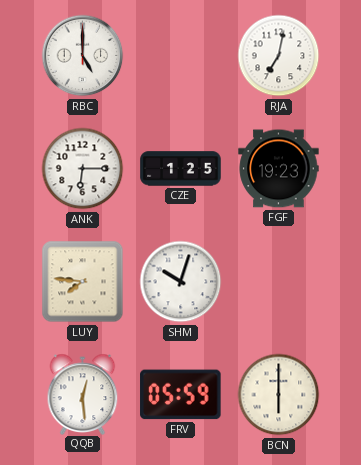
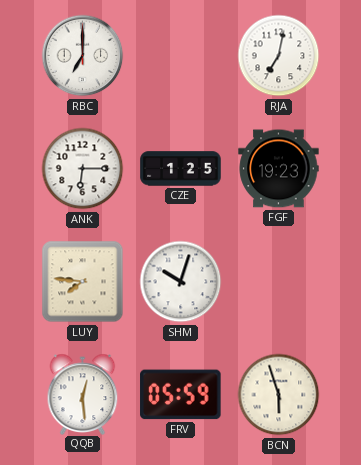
RBC: 5:00 -> 7:00 (83, 56)
BCN: 6:00 -> 5:57 (279, 395)
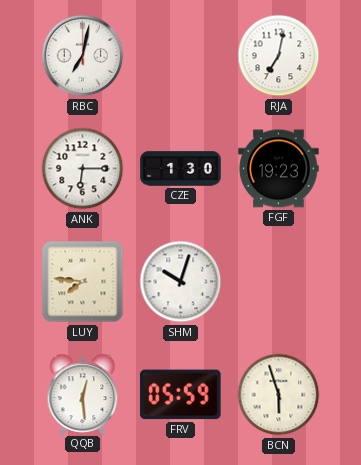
RBC: 7:00 -> 7:02 (83, 56)
CZE: 1:25 -> 1:30 (181, 169)
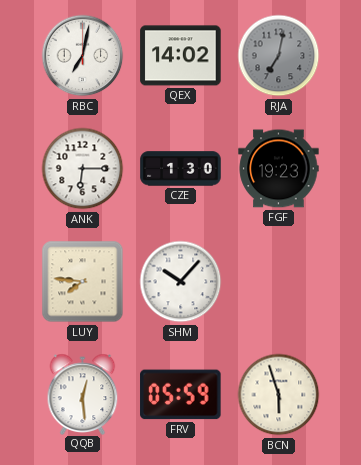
QEX: none -> 14:02 (181, 56)
RJA dial: white -> grey (279, 56)
SHM: 10:03 -> 10:07 (181, 282)
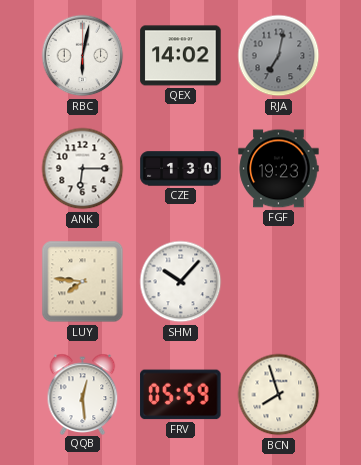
RBC: 7:02 -> 6:02 (83, 56)
BCN: 5:57 -> 7:57 (279, 395)
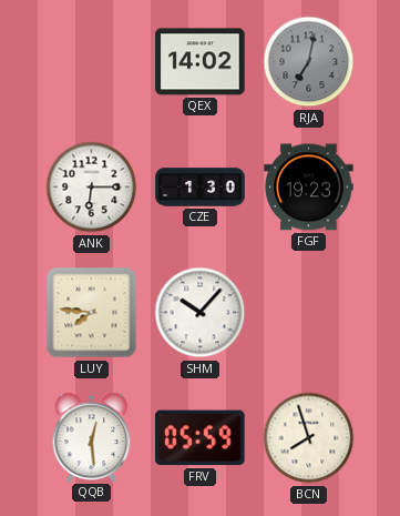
RBC: 6:02 -> none (83, 56)
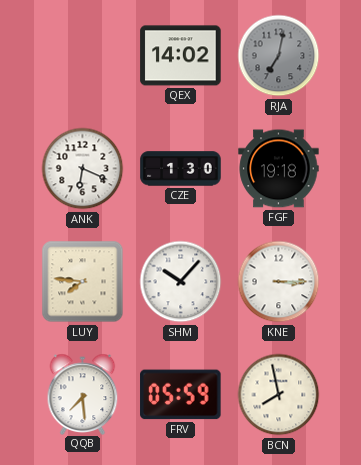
ANK: 6:15 -> 6:19 (83, 169)
FGF: 19:23 -> 19:18 (279, 169)
KNE: none -> 3:15 (279, 282)
QQB: 12:29 -> 7:29 (83, 394)
BCN: 7:57 -> 7:58 (279, 395)
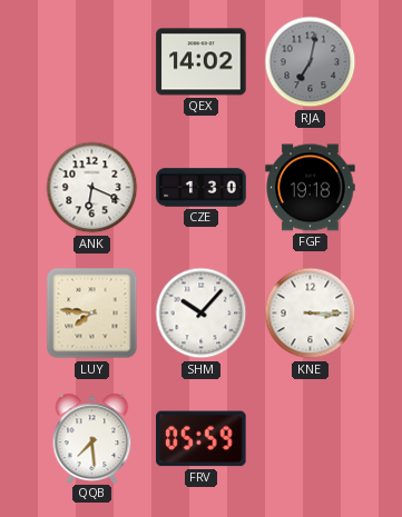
BCN: 7:58 -> none (279, 395)
